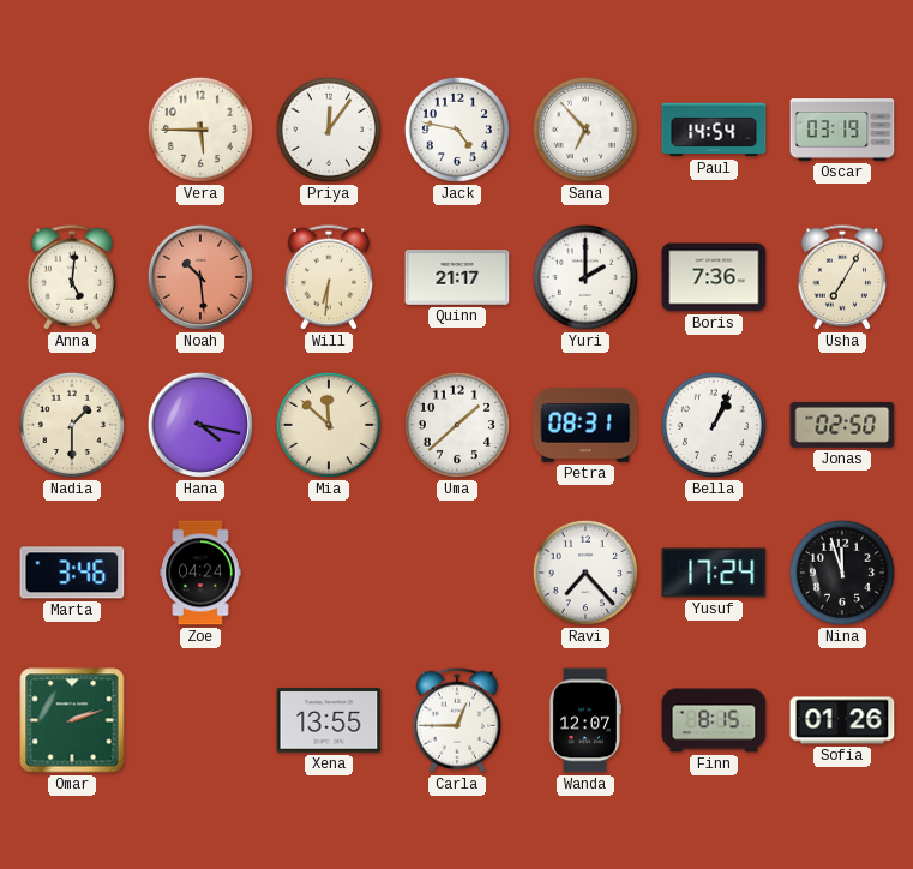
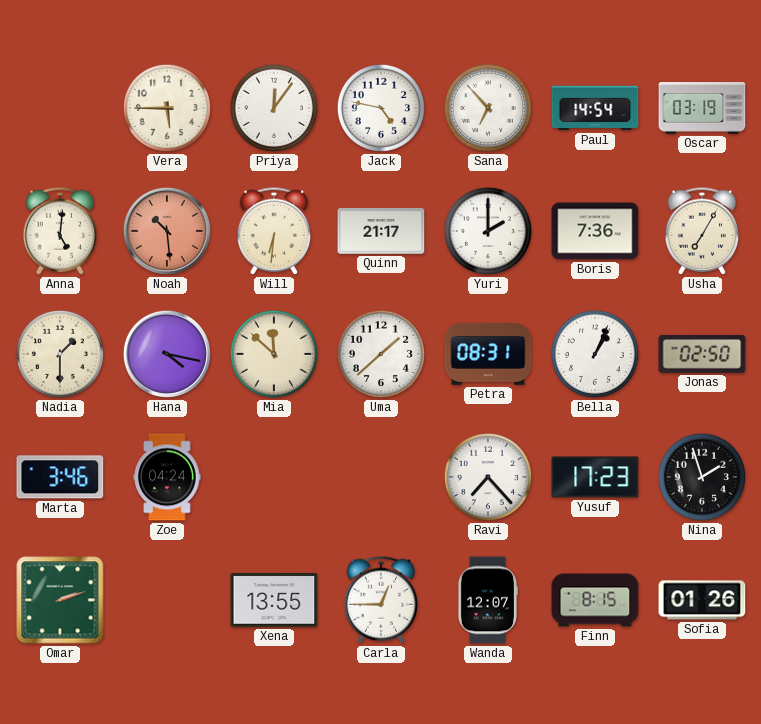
Yusuf: 17:24 -> 17:23 (595, 477)
Nina: 11:57 -> 1:57 (702, 477)
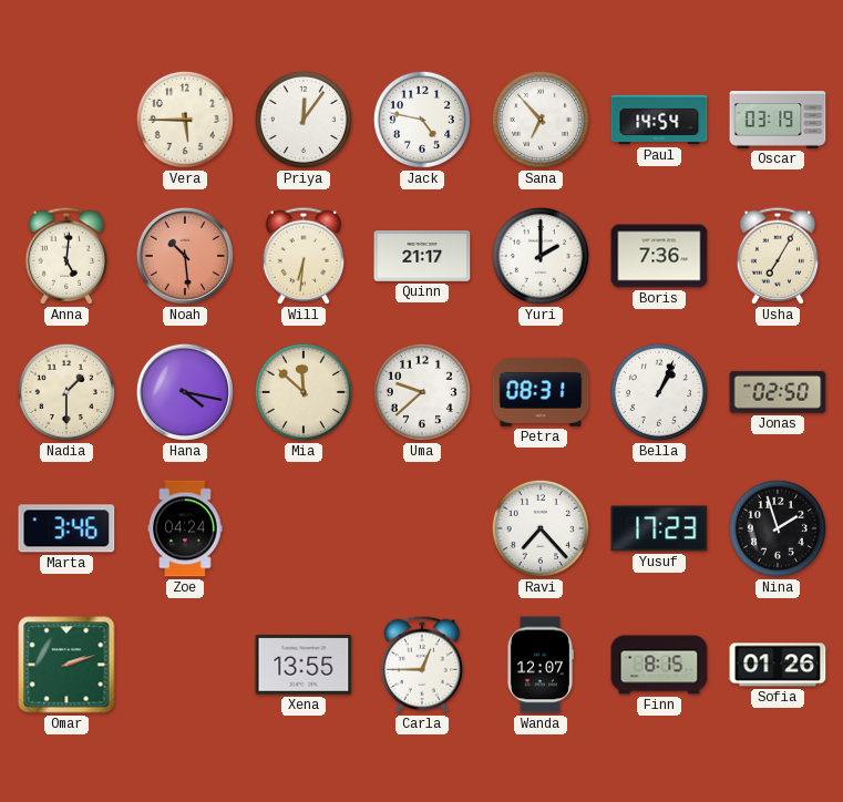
Uma: 1:38 -> 9:38 (422, 392)
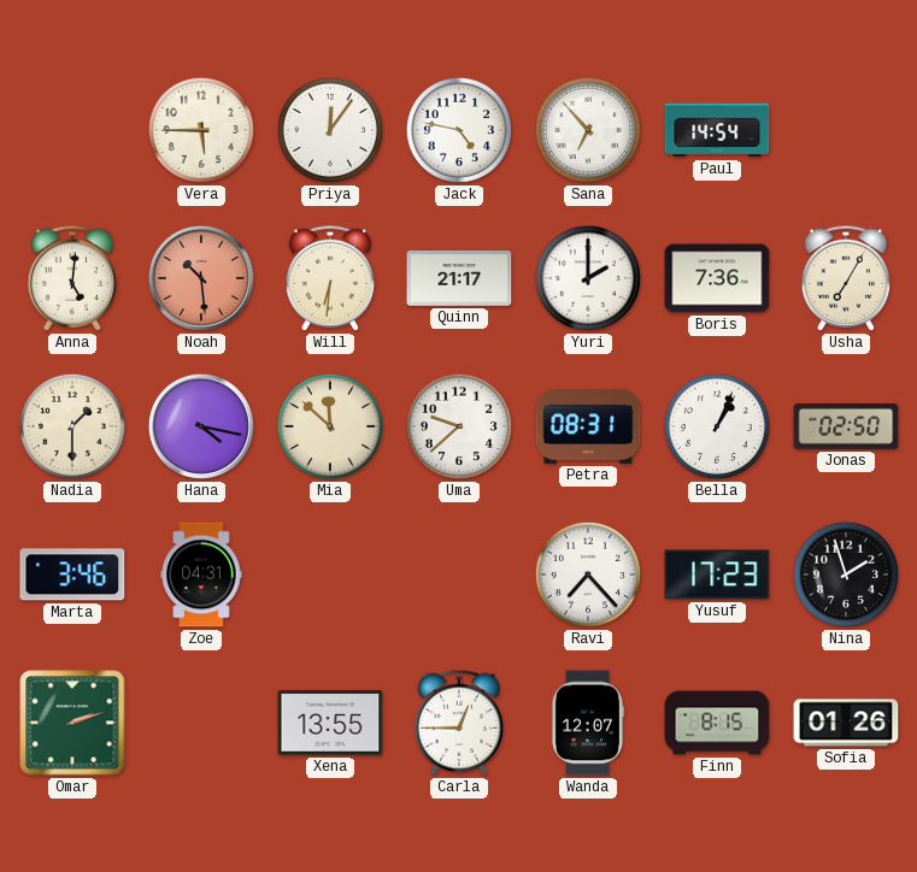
Oscar: 03:19 -> none (778, 120)
Zoe: 04:24 -> 04:31 (201, 575)
